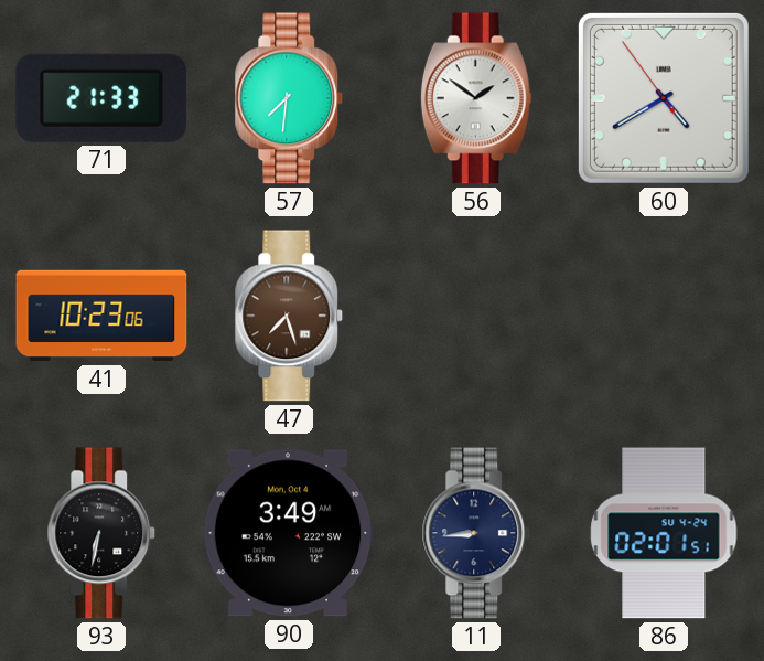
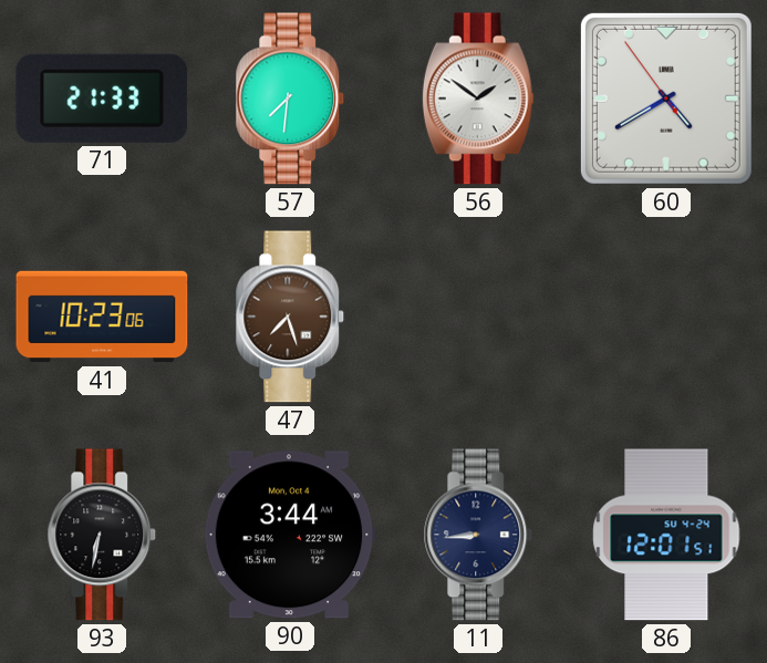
90: 3:49 -> 3:44 (290, 535)
86: 02:01 -> 12:01 (666, 535)
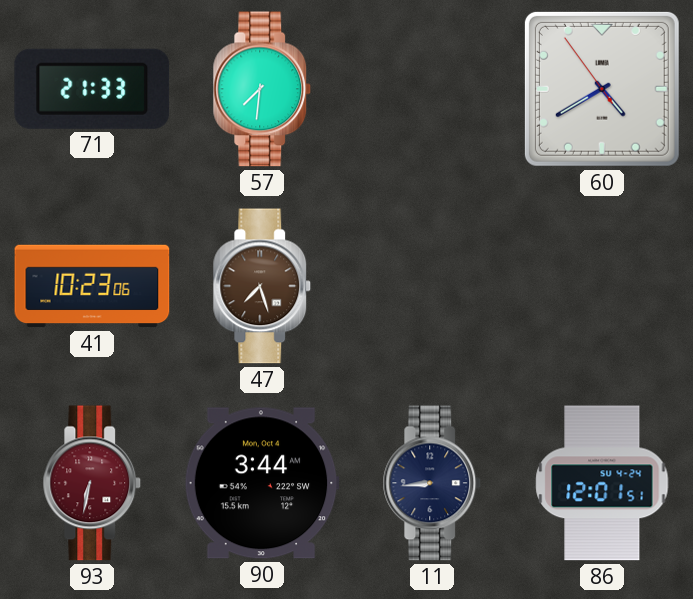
56: 1:51 -> none (478, 99)
93 dial: black -> burgundy (92, 483)
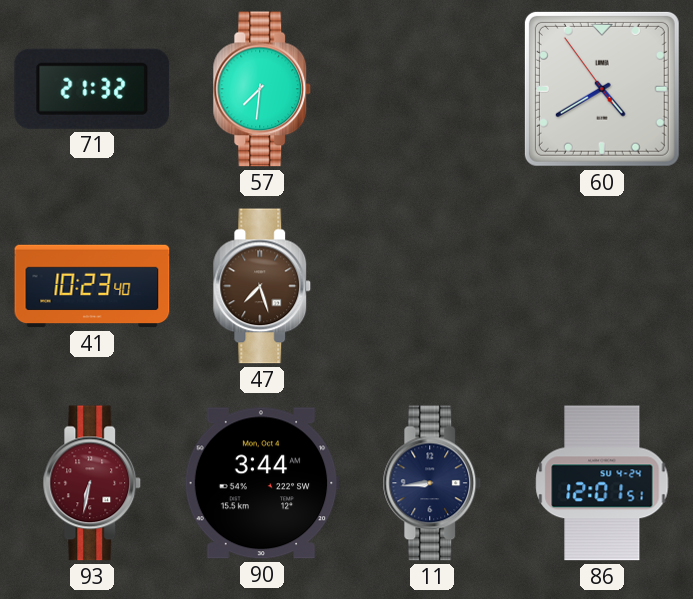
71: 21:33 -> 21:32 (92, 89)
41: 10:23:06 -> 10:23:40 (92, 286)
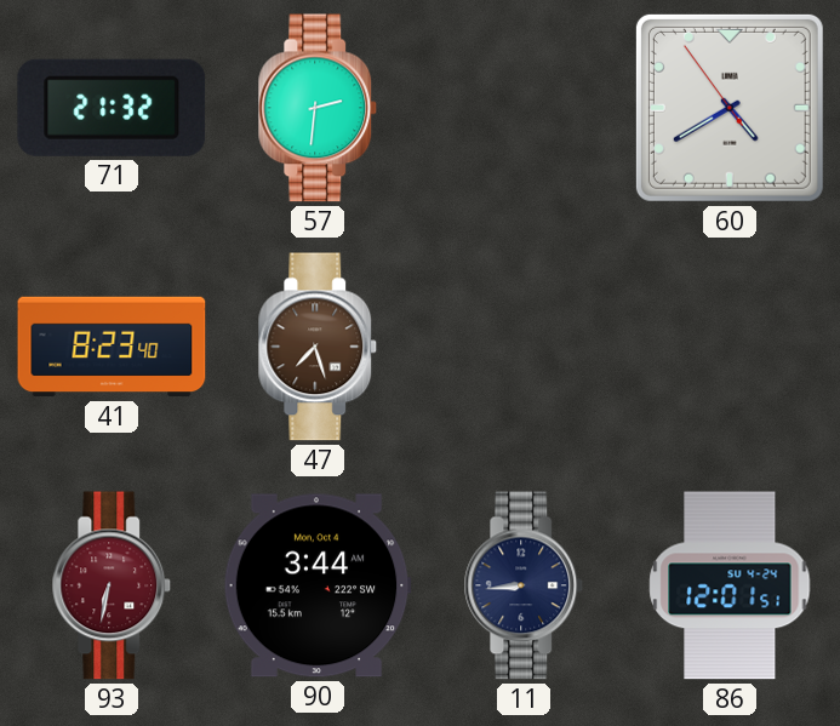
57: 7:31 -> 2:31 (318, 108)
41: 10:23 -> 8:23 (112, 347)
